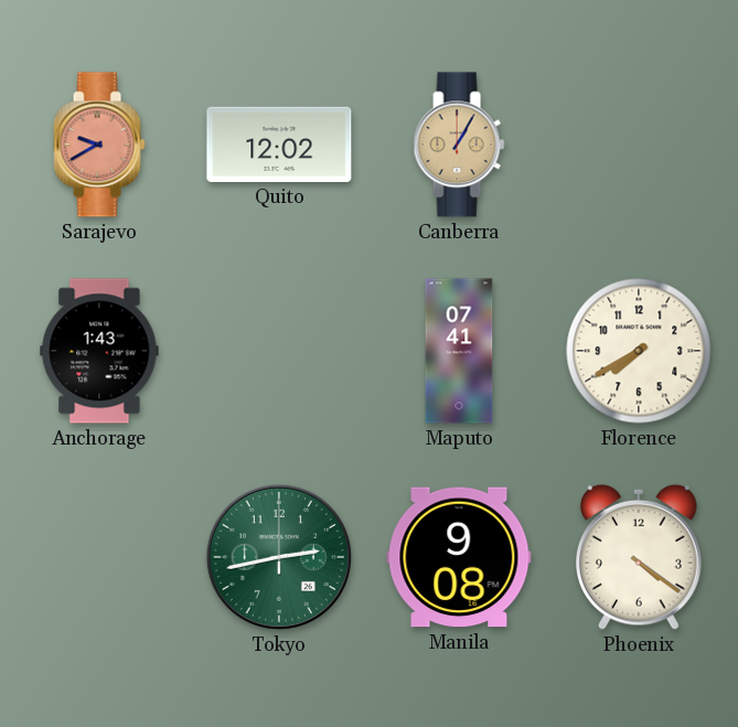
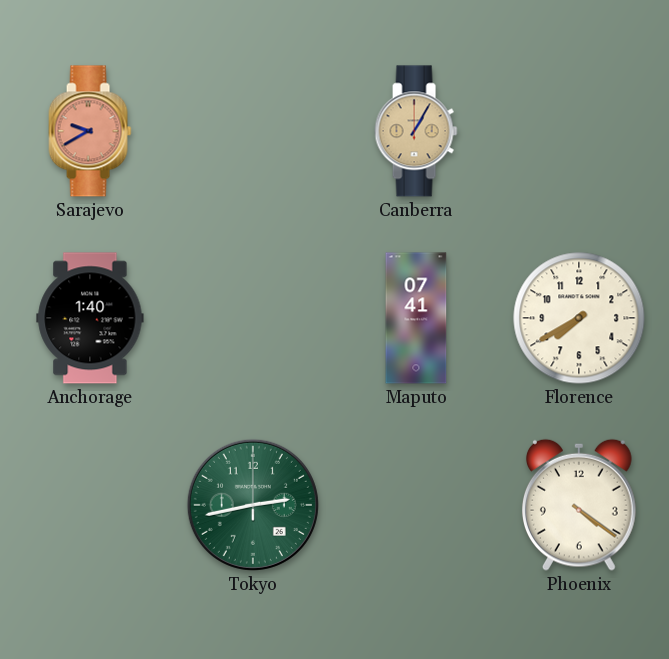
Quito: 12:02 -> none (279, 145)
Anchorage: 1:43 -> 1:40 (90, 318)
Manila: 9:08 -> none (459, 557)
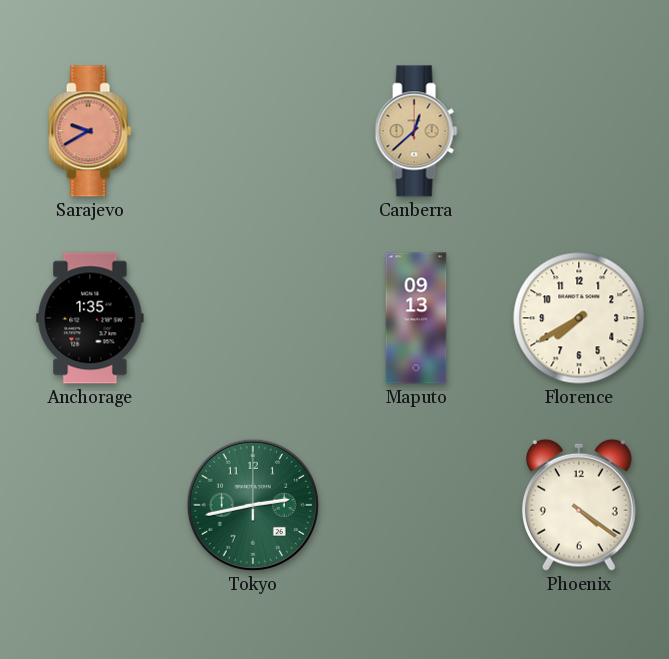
Canberra: 1:05 -> 12:38 (416, 131)
Anchorage: 1:40 -> 1:35 (90, 318)
Maputo: 07:41 -> 09:13 (416, 318)
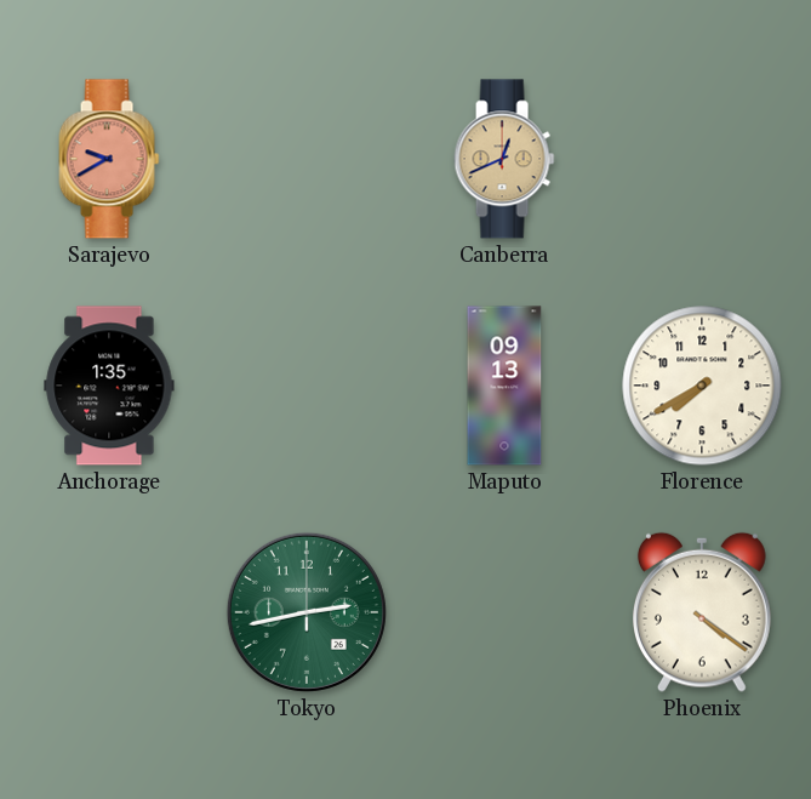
Canberra: 12:38 -> 12:41 (504, 159)
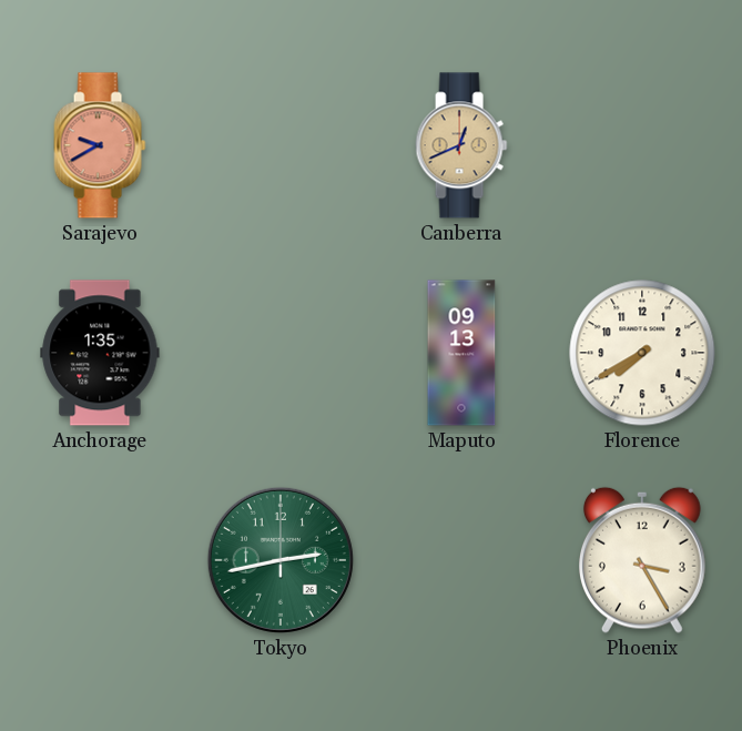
Phoenix: 4:21 -> 3:25 (643, 560)
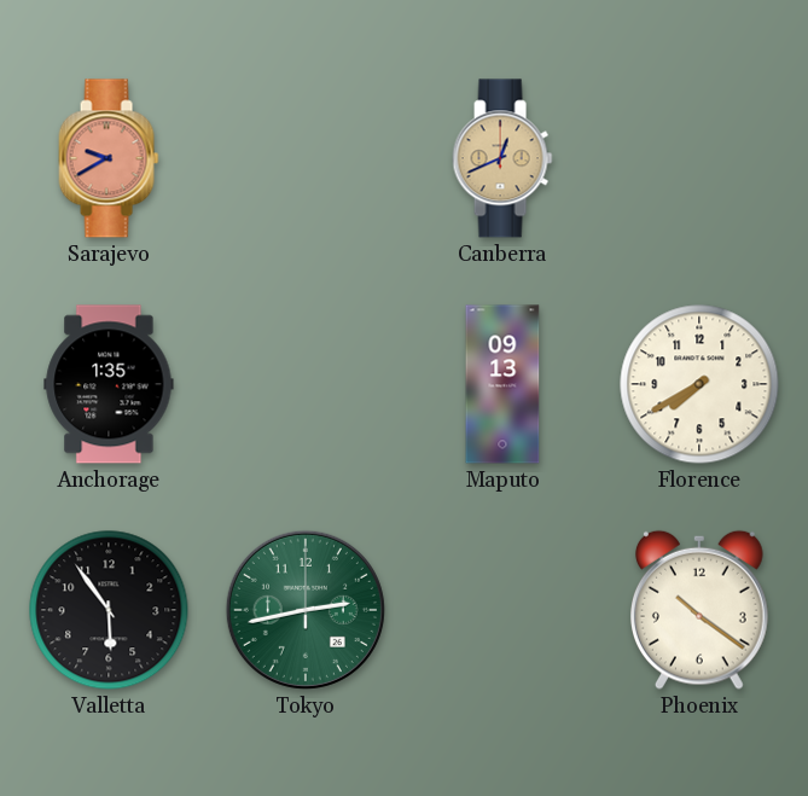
Valletta: none -> 5:54 (109, 610)
Phoenix: 3:25 -> 10:21 (701, 610)
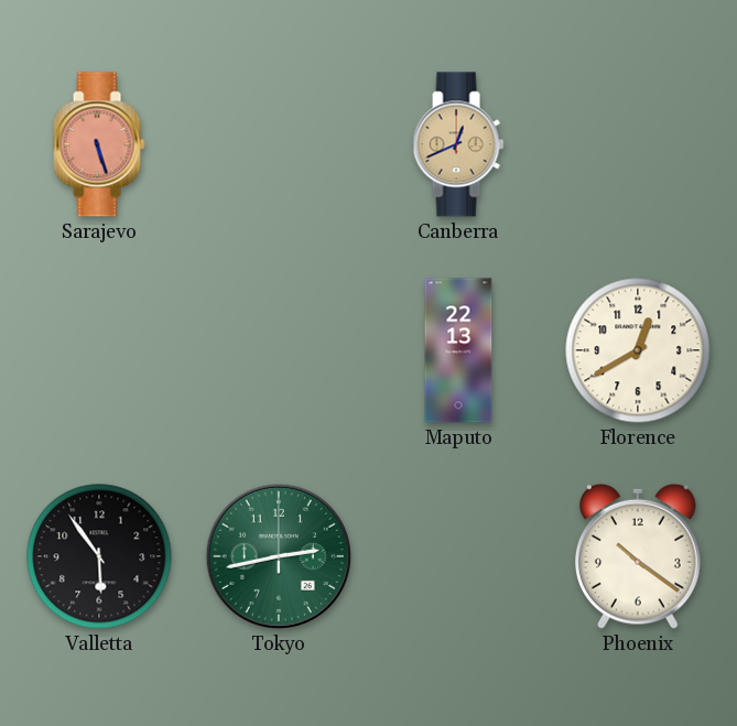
Sarajevo: 9:40 -> 5:27 (99, 144)
Anchorage: 1:35 -> none (109, 384)
Maputo: 09:13 -> 22:13 (458, 350)
Florence: 7:40 -> 12:40 (638, 350)
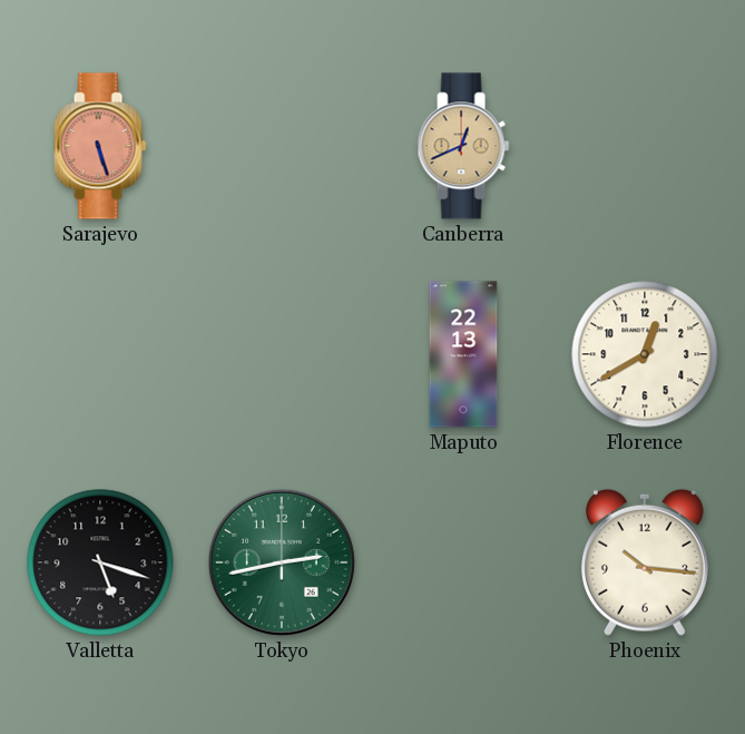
Valletta: 5:54 -> 5:18 (100, 562)
Phoenix: 10:21 -> 10:16 (646, 562)
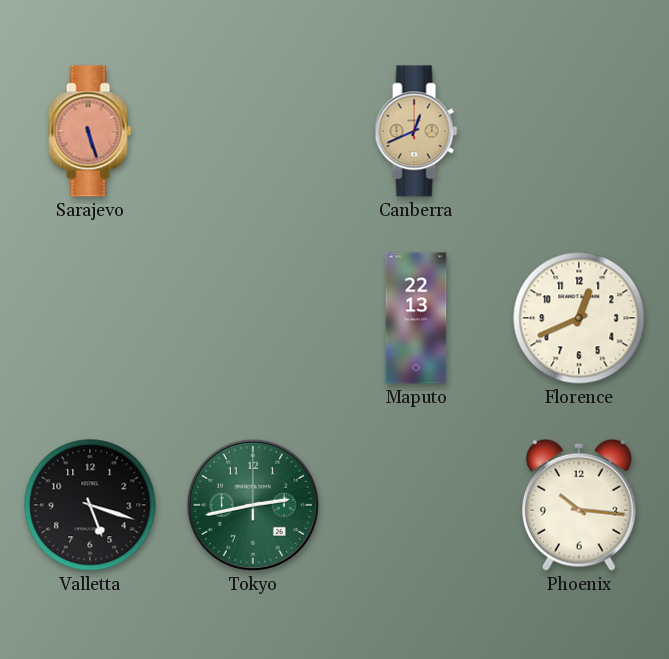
Florence: 12:40 -> 12:41 (579, 318)
